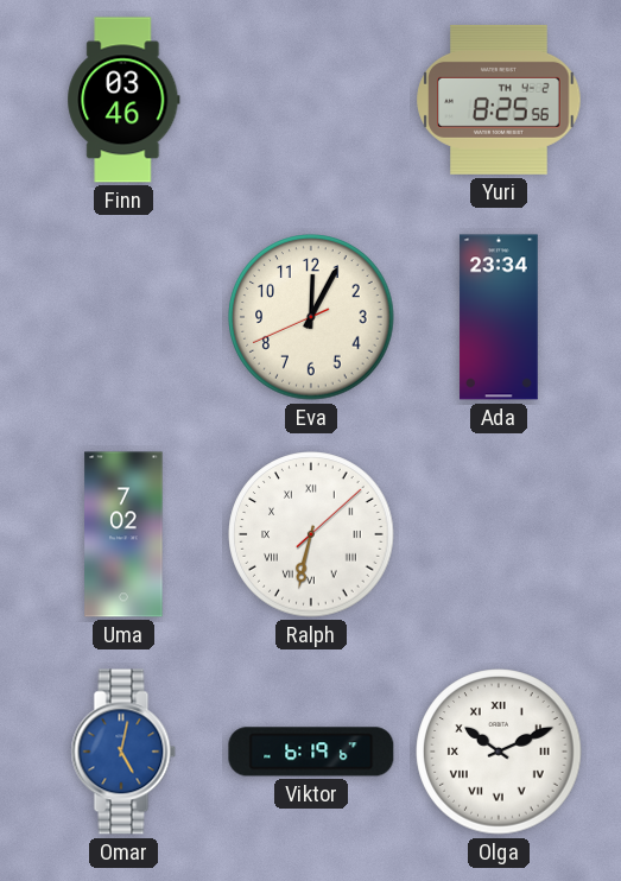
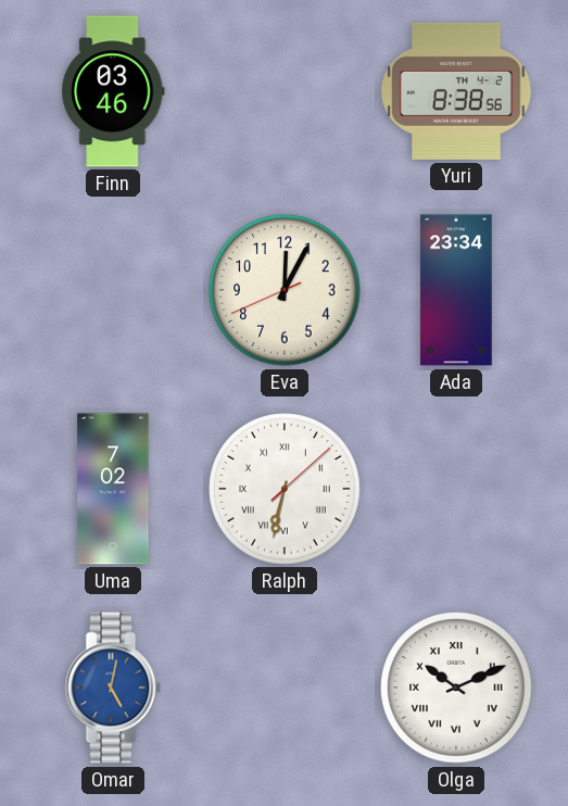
Yuri: 8:25 -> 8:38 (456, 91)
Viktor: 6:19 -> none (311, 752)
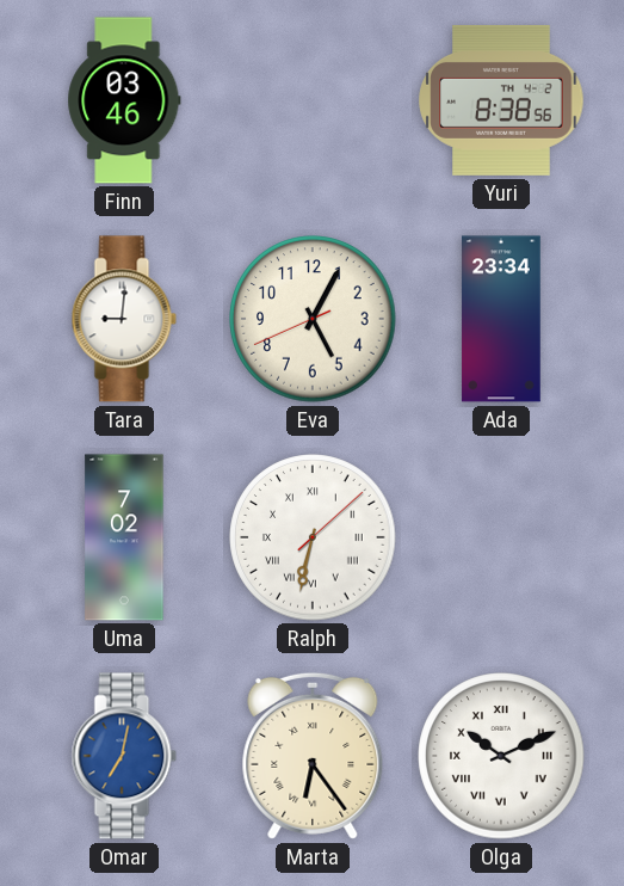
Tara: none -> 9:01 (124, 319)
Eva: 12:04 -> 5:04 (313, 319)
Omar: 5:02 -> 7:02 (124, 756)
Marta: none -> 6:24 (313, 756)
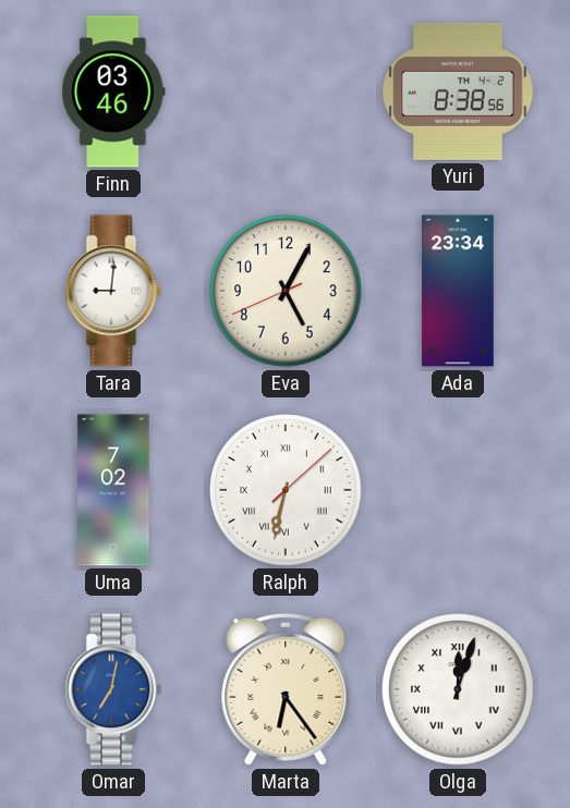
Olga: 10:11 -> 12:03 (458, 689)
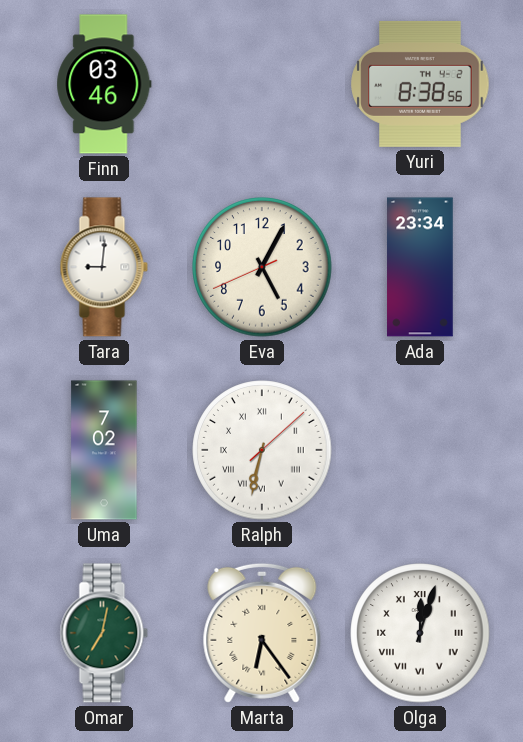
Omar dial: blue -> green (104, 633)
